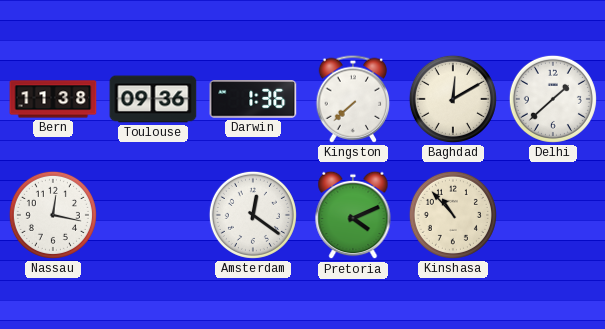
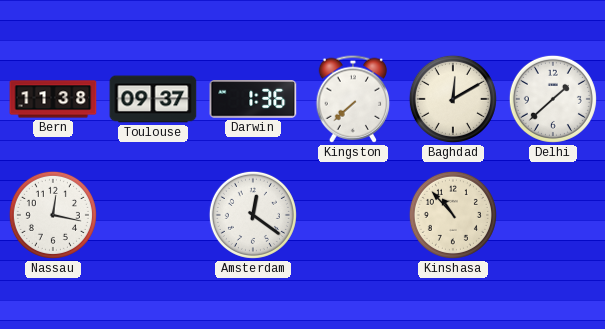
Toulouse: 09:36 -> 09:37 (153, 99)
Pretoria: 4:11 -> none (353, 215)
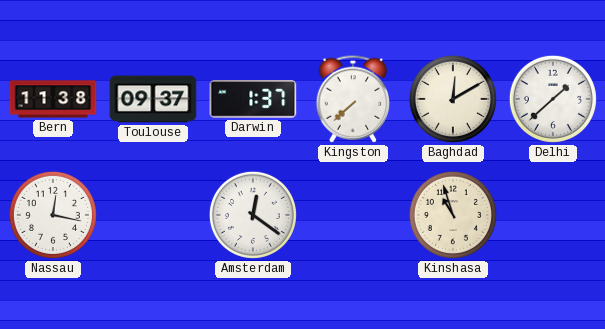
Darwin: 1:36 -> 1:37 (253, 99)
Kinshasa: 10:53 -> 10:57 (453, 215)
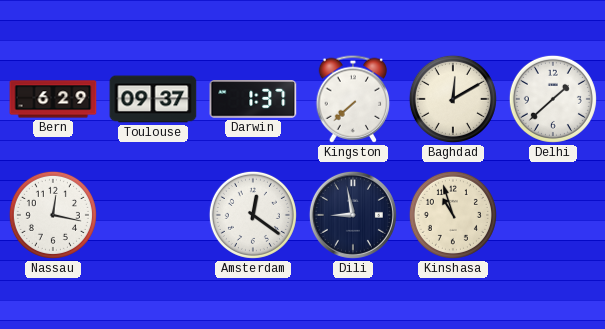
Bern: 11:38 -> 6:29 (53, 99)
Dili: none -> 8:58 (353, 215)
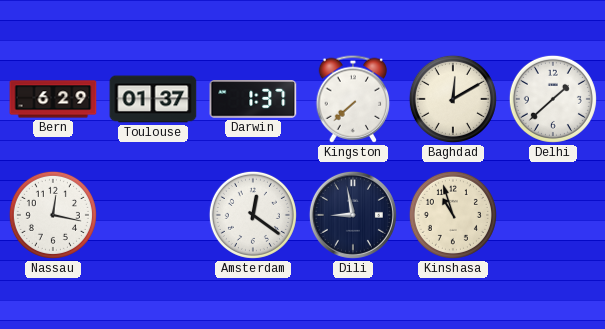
Toulouse: 09:37 -> 01:37 (153, 99)
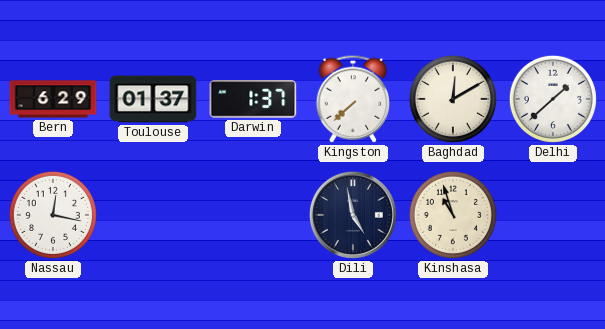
Amsterdam: 12:21 -> none (253, 215)
Dili: 8:58 -> 4:58 (353, 215)
